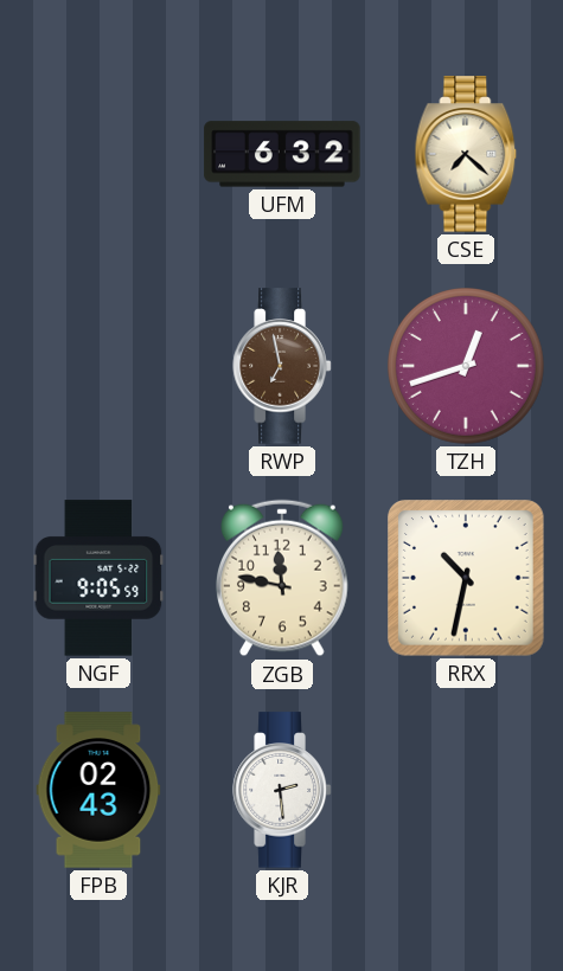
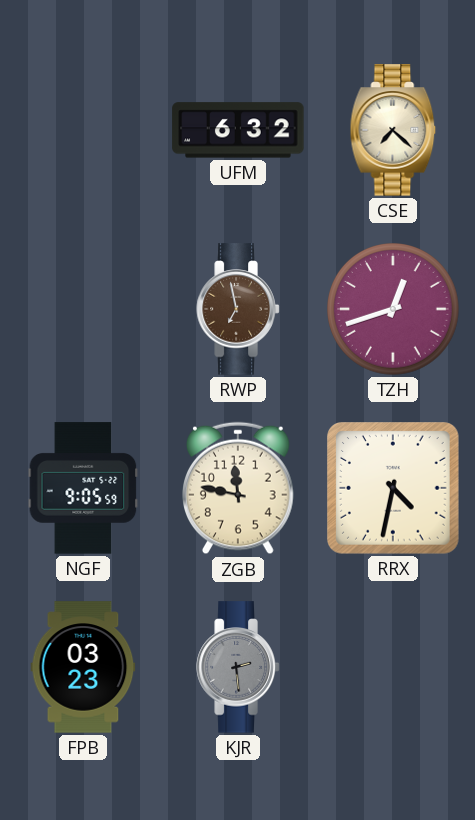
RRX: 10:32 -> 4:32 (394, 489)
FPB: 02:43 -> 03:23 (83, 667)
KJR dial: white -> grey (238, 667)
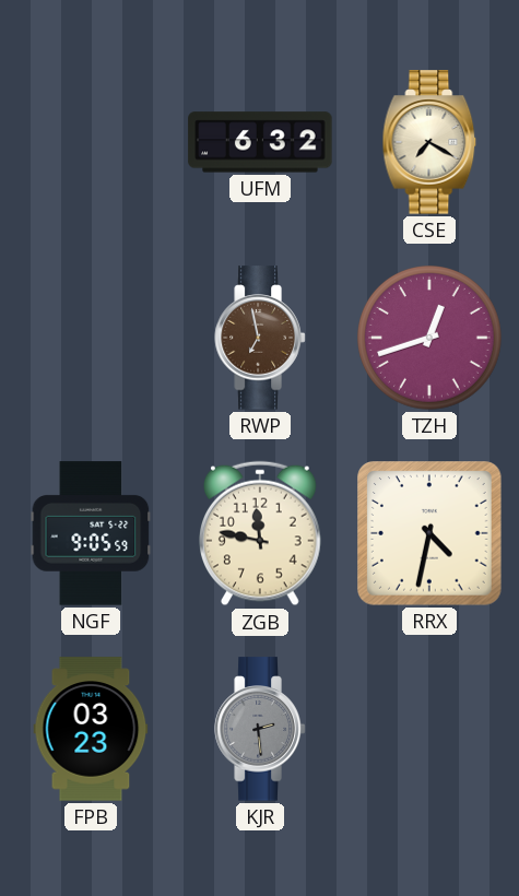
CSE: 7:22 -> 7:20 (429, 142)
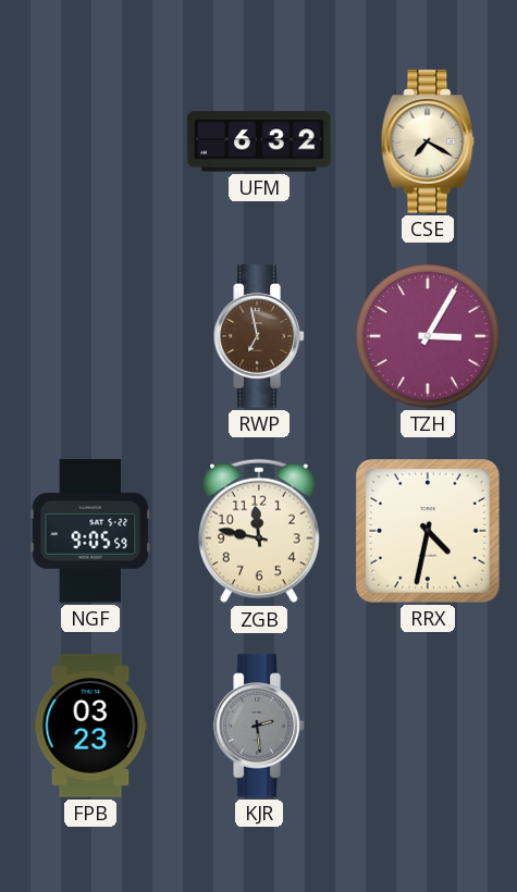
TZH: 12:42 -> 3:05 (429, 337)
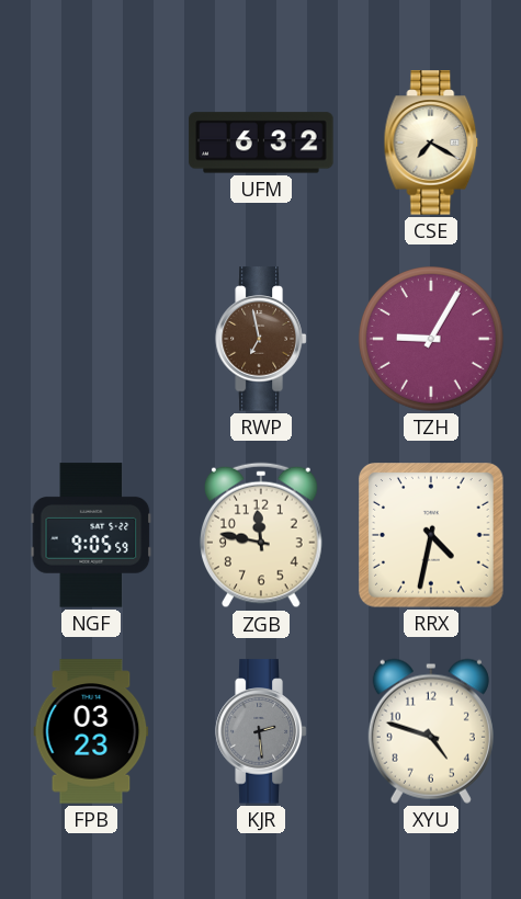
TZH: 3:05 -> 9:05 (432, 340)
XYU: none -> 4:48 (431, 731)
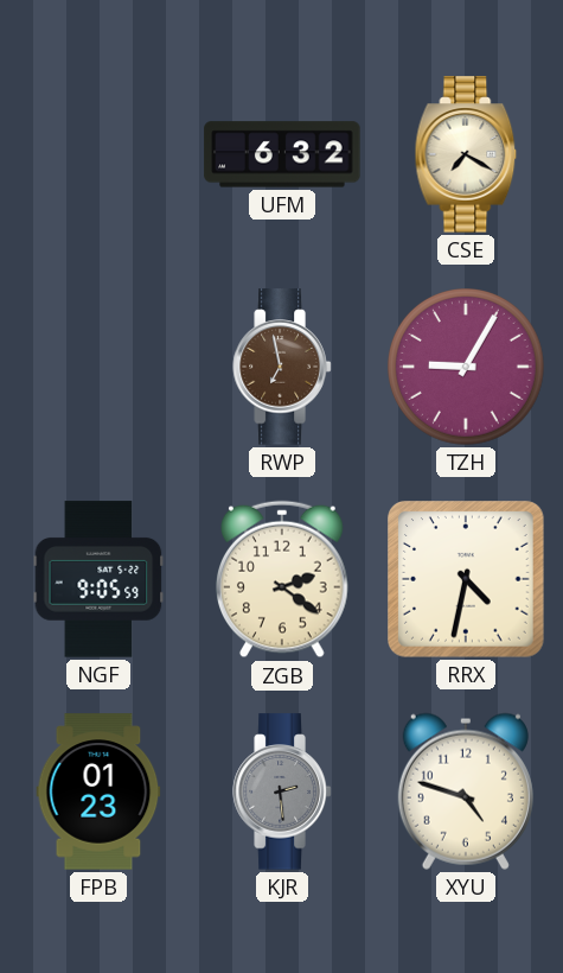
ZGB: 11:47 -> 2:21 (283, 579)
FPB: 03:23 -> 01:23 (98, 791)
